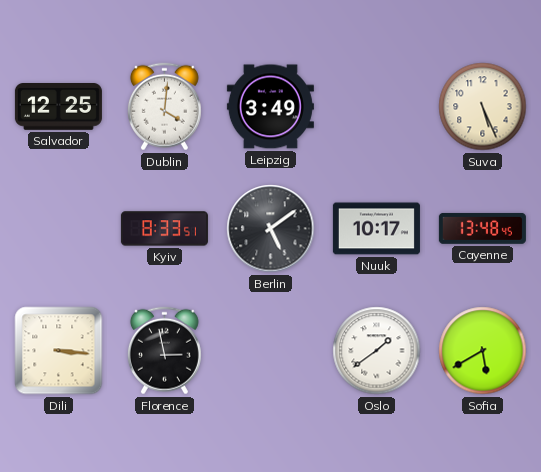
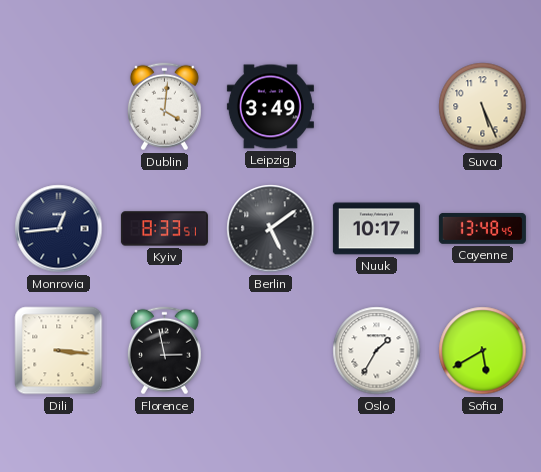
Salvador: 12:25 -> none (58, 107)
Monrovia: none -> 12:44 (59, 229)
Oslo: 1:39 -> 1:35 (377, 351)
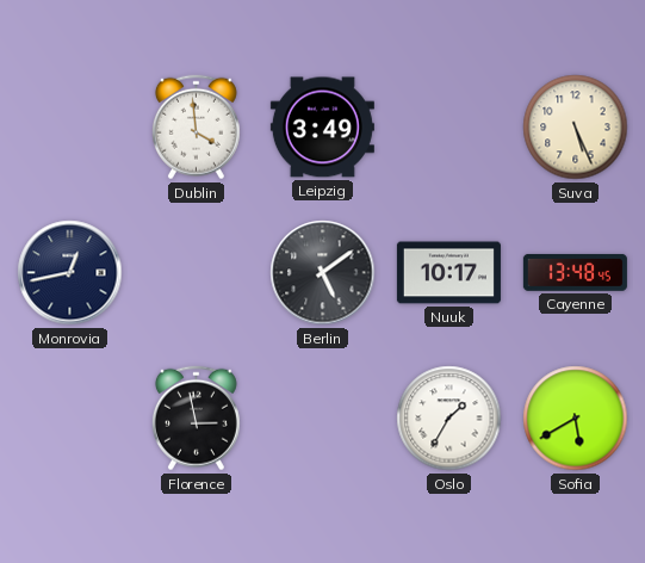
Dublin: 4:01 -> 3:59 (196, 128)
Monrovia: 12:44 -> 12:43 (70, 273)
Kyiv: 8:33 -> none (164, 229)
Dili: 3:16 -> none (59, 351)
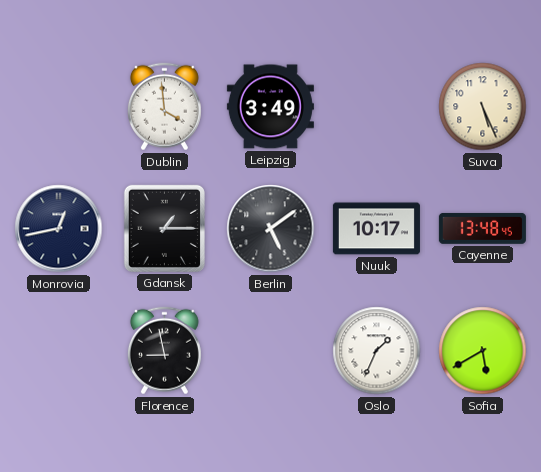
Gdansk: none -> 1:15 (164, 228)
Florence: 2:58 -> 8:58 (164, 351)
Oslo: 1:35 -> 1:34 (377, 351)
